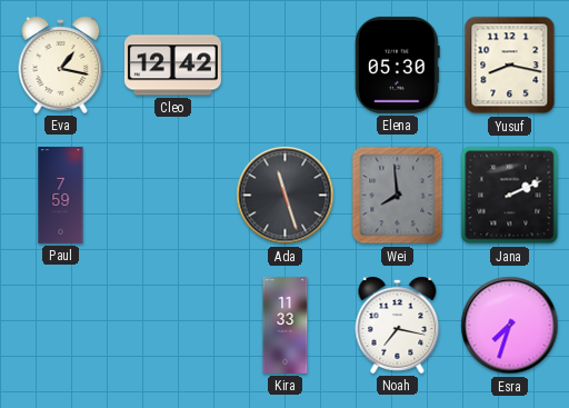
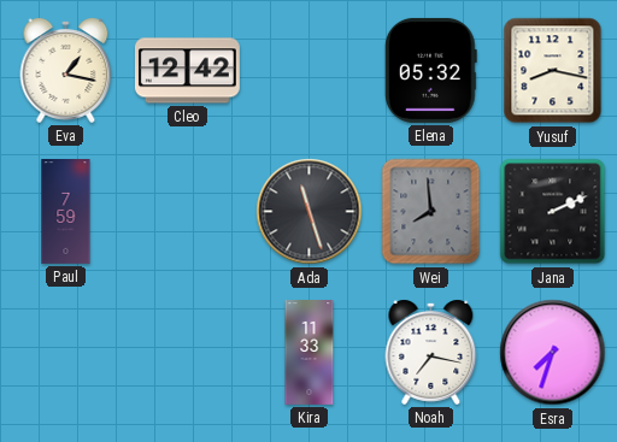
Elena: 05:30 -> 05:32 (430, 70)
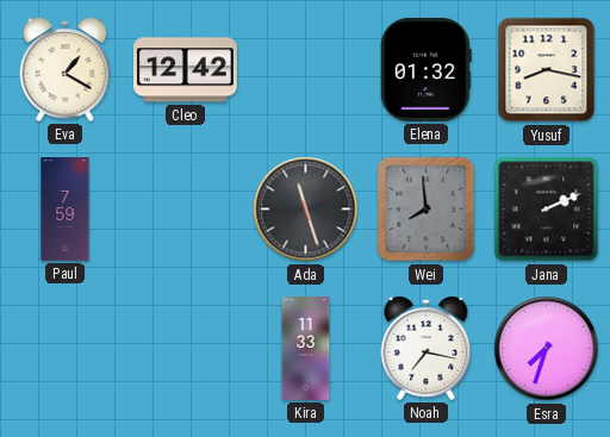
Eva: 1:17 -> 1:20 (66, 69)
Elena: 05:32 -> 01:32 (425, 69)
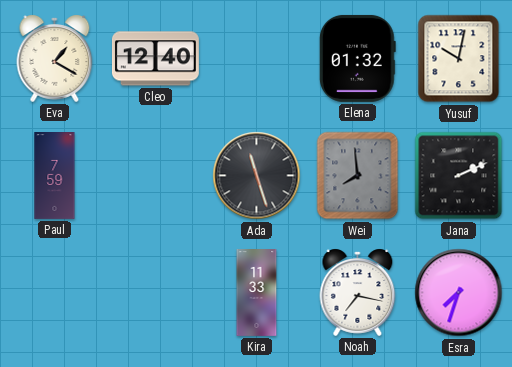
Cleo: 12:42 -> 12:40 (155, 59)
Yusuf: 8:17 -> 10:02 (459, 59)
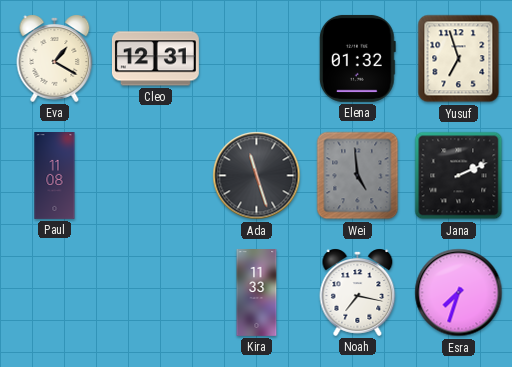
Cleo: 12:40 -> 12:31 (155, 59)
Yusuf: 10:02 -> 6:57 (459, 59)
Paul: 7:59 -> 11:08 (55, 176)
Wei: 7:59 -> 4:59 (358, 176)
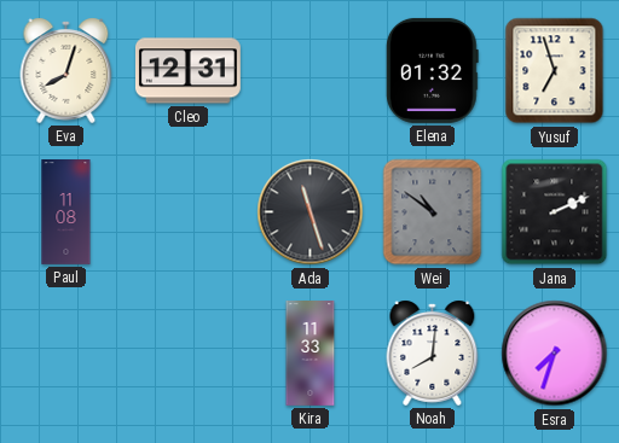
Eva: 1:20 -> 8:03 (66, 70)
Wei: 4:59 -> 10:51 (433, 212)
Noah: 7:17 -> 8:01 (433, 352)
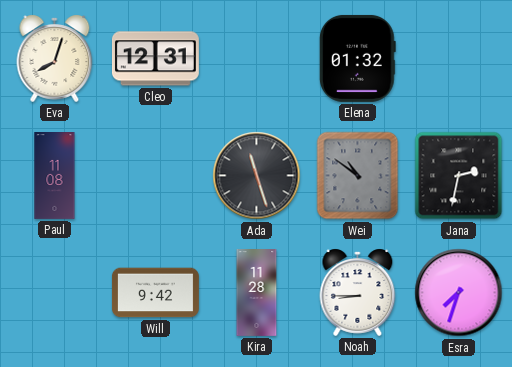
Yusuf: 6:57 -> none (555, 71)
Jana: 2:11 -> 2:32 (459, 176)
Will: none -> 9:42 (155, 293)
Kira: 11:33 -> 11:28 (257, 293)
Noah: 8:01 -> 8:45 (358, 292)
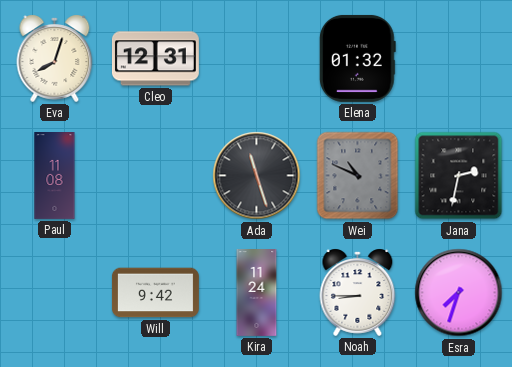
Wei: 10:51 -> 10:49 (358, 176)
Kira: 11:28 -> 11:24 (257, 293)
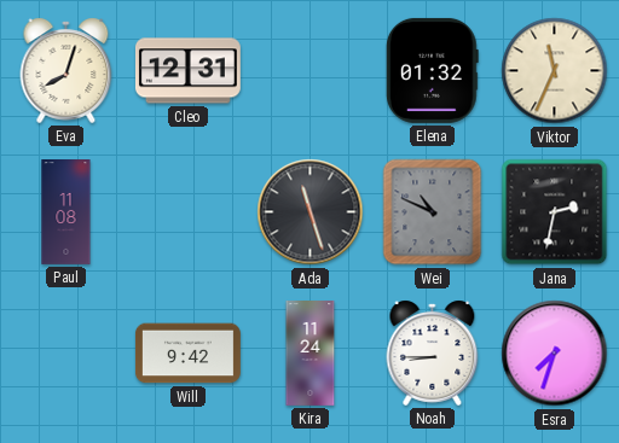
Viktor: none -> 11:34 (555, 71)
